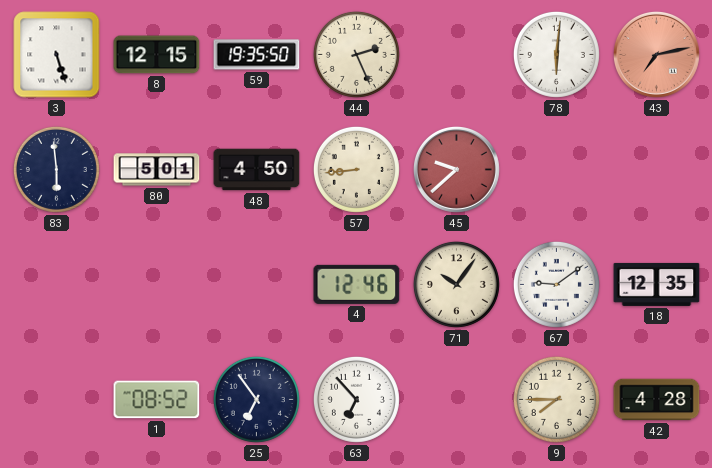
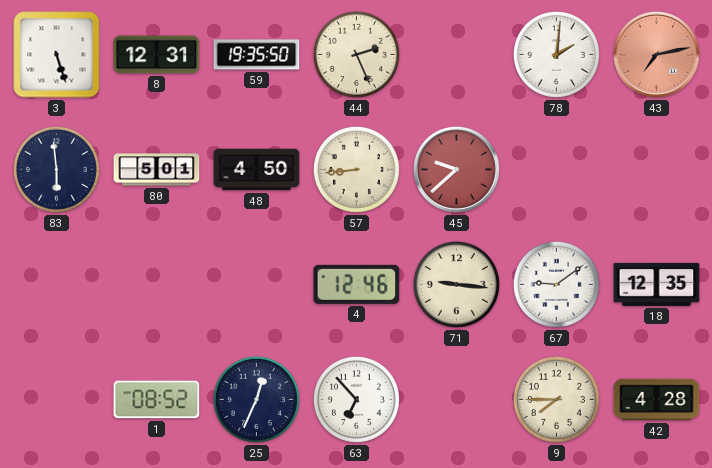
8: 12:15 -> 12:31 (157, 55)
78: 6:01 -> 2:01 (556, 54)
71: 10:06 -> 9:16 (456, 284)
25: 6:54 -> 12:34 (256, 399)
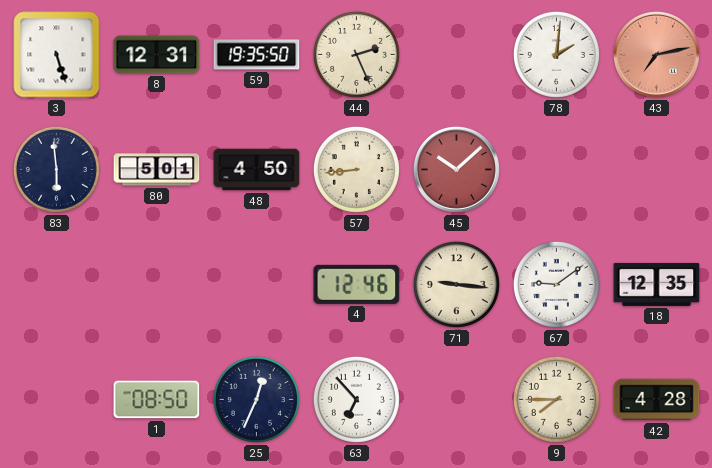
45: 9:38 -> 10:08 (456, 169)
1: 08:52 -> 08:50 (157, 400)
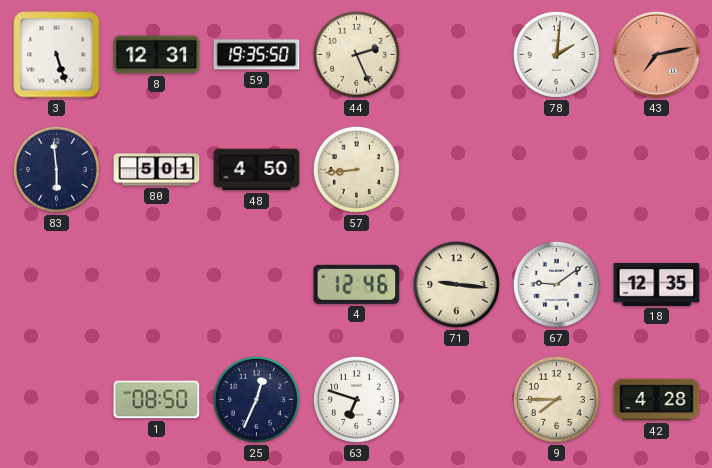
45: 10:08 -> none (456, 169)
63: 6:53 -> 6:48 (356, 399)
